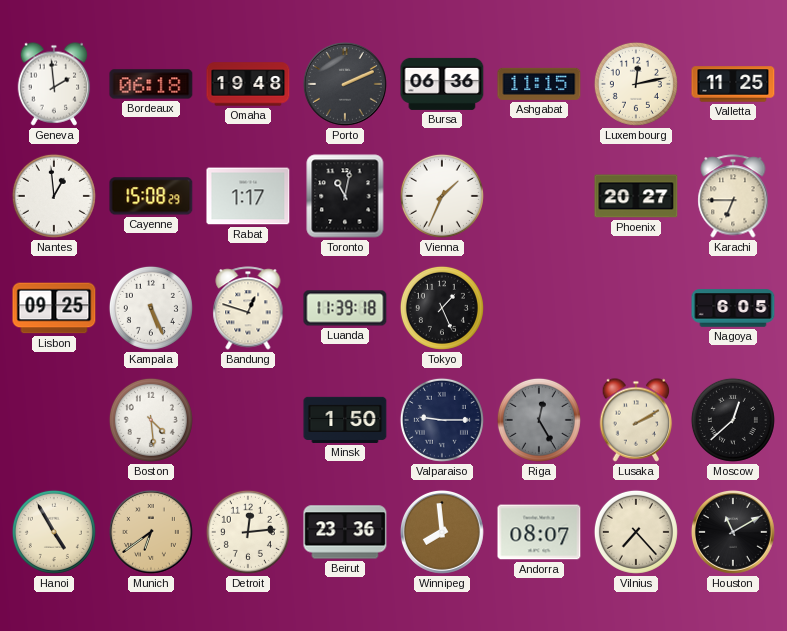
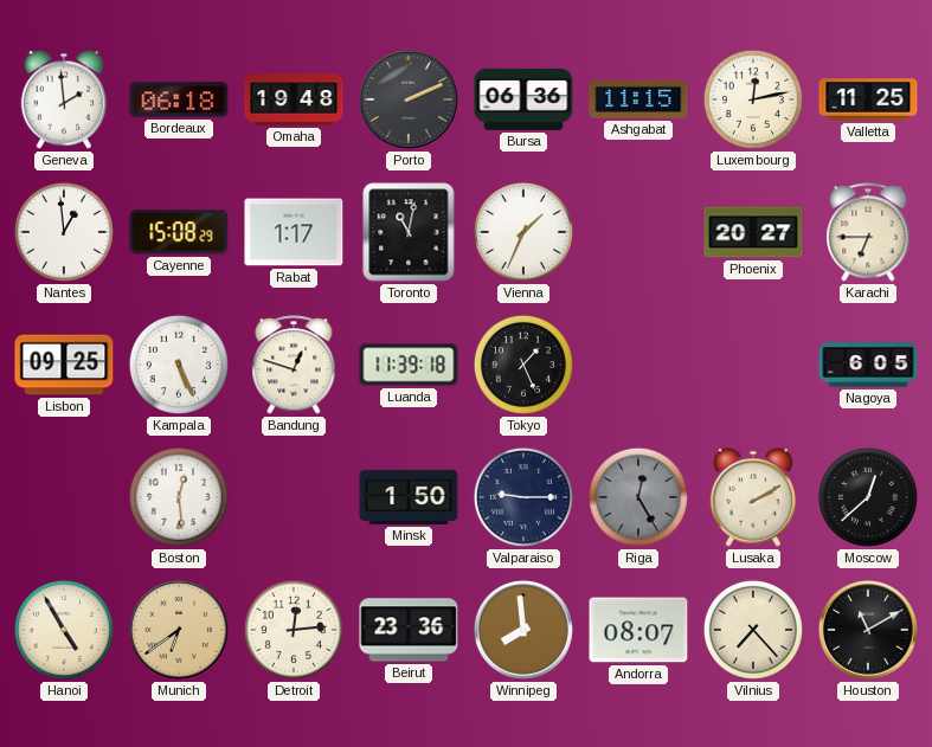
Boston: 4:29 -> 12:29 (179, 497)
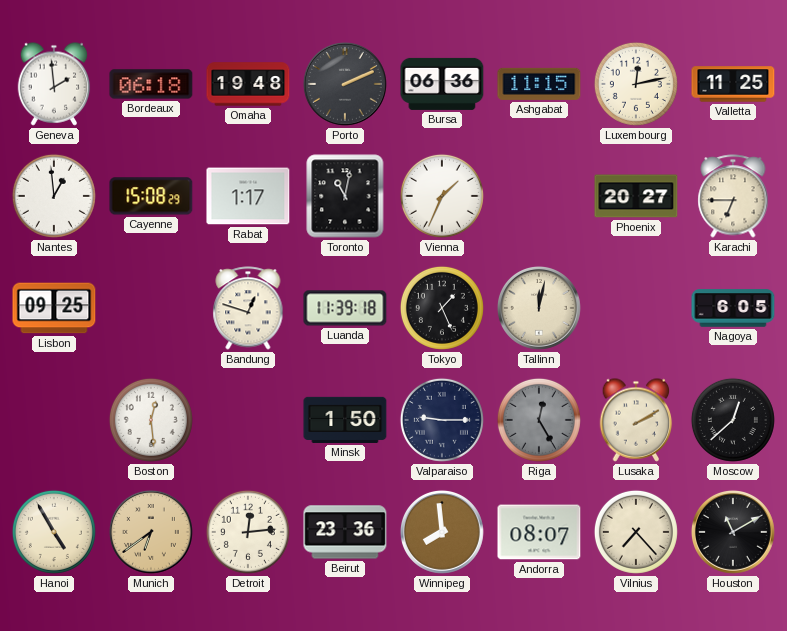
Kampala: 5:26 -> none (179, 365)
Tallinn: none -> 12:02 (539, 308)
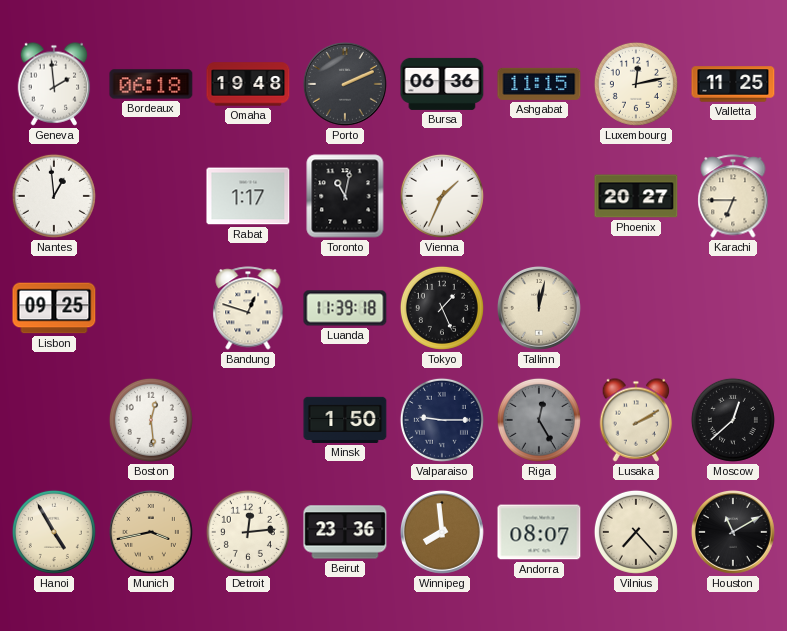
Cayenne: 15:08 -> none (151, 196)
Nagoya: 6:05 -> none (733, 308)
Munich: 6:39 -> 3:43 (151, 532)
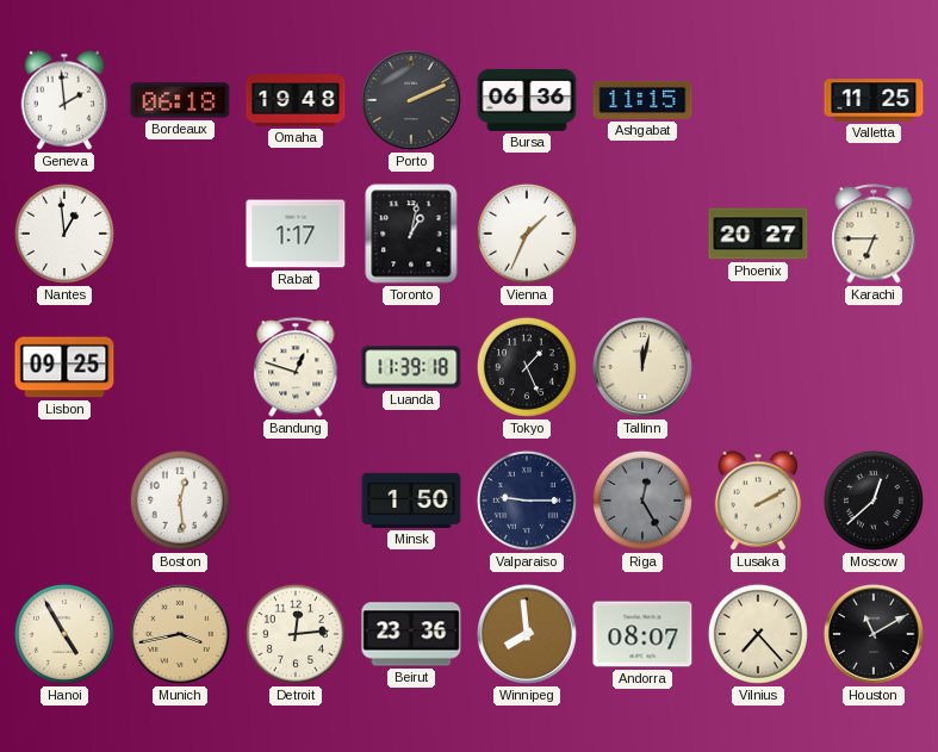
Luxembourg: 12:13 -> none (636, 84)
Toronto: 11:02 -> 1:02 (411, 234)
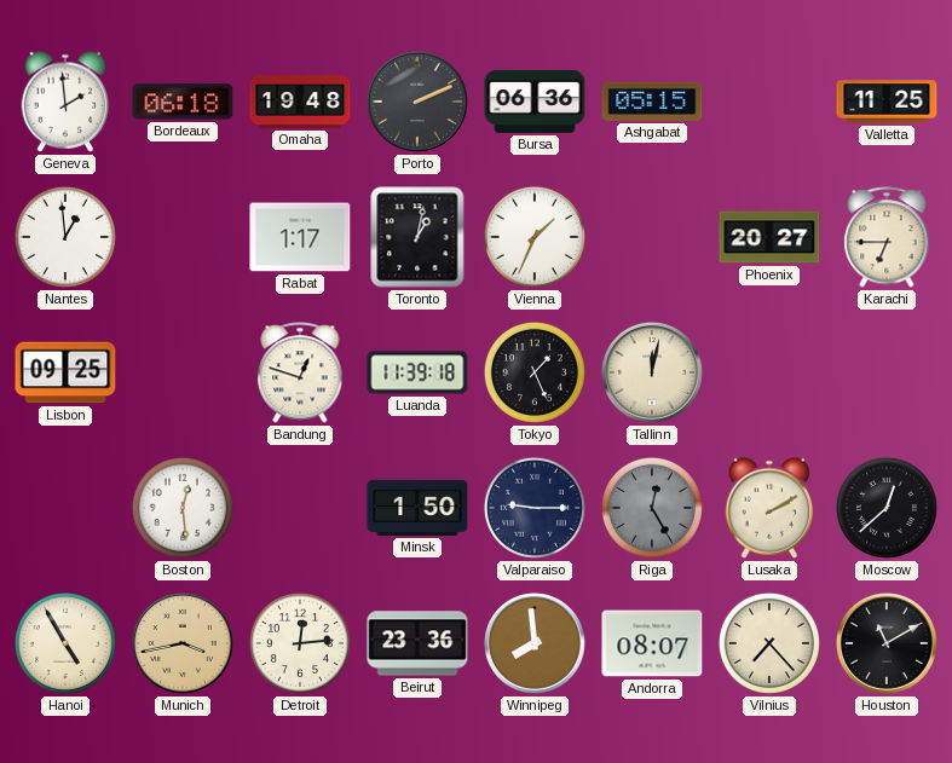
Ashgabat: 11:15 -> 05:15 (652, 102)
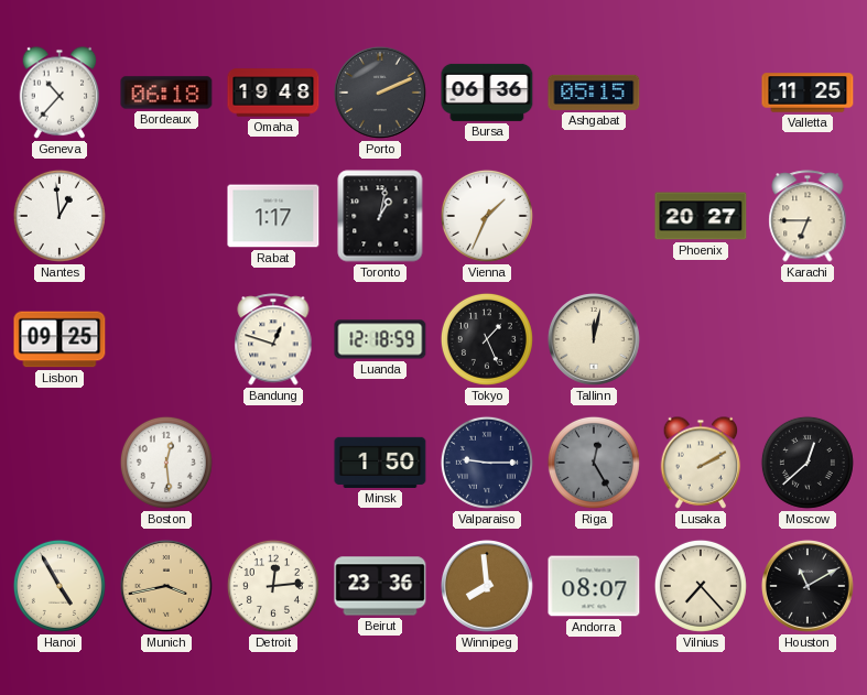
Geneva: 1:59 -> 10:37 (59, 93)
Luanda: 11:39 -> 12:18 (380, 339)
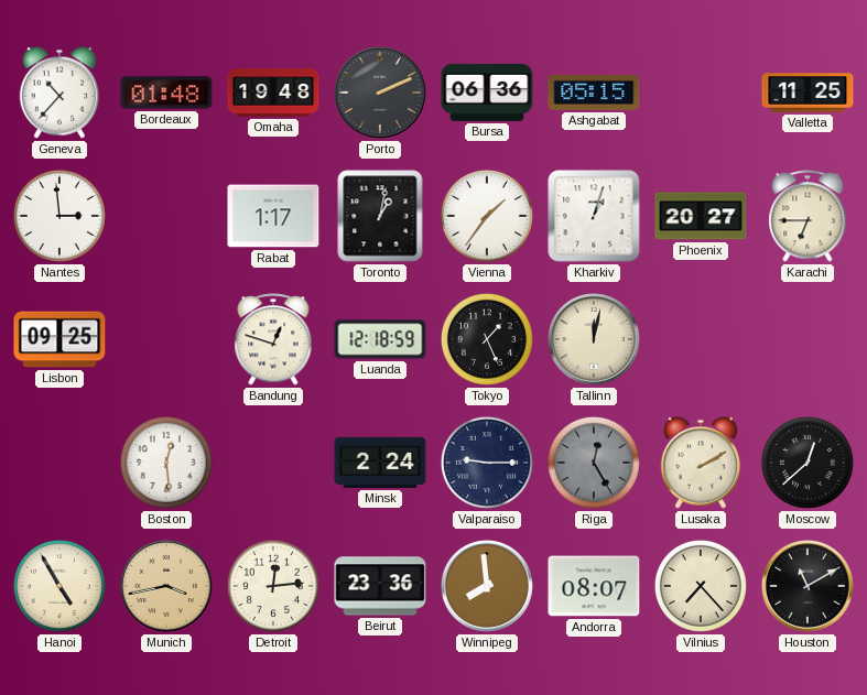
Bordeaux: 06:18 -> 01:48 (166, 93)
Nantes: 12:59 -> 2:59 (59, 216)
Vienna: 1:34 -> 1:36 (487, 216)
Kharkiv: none -> 1:03 (594, 216)
Minsk: 1:50 -> 2:24 (380, 463)
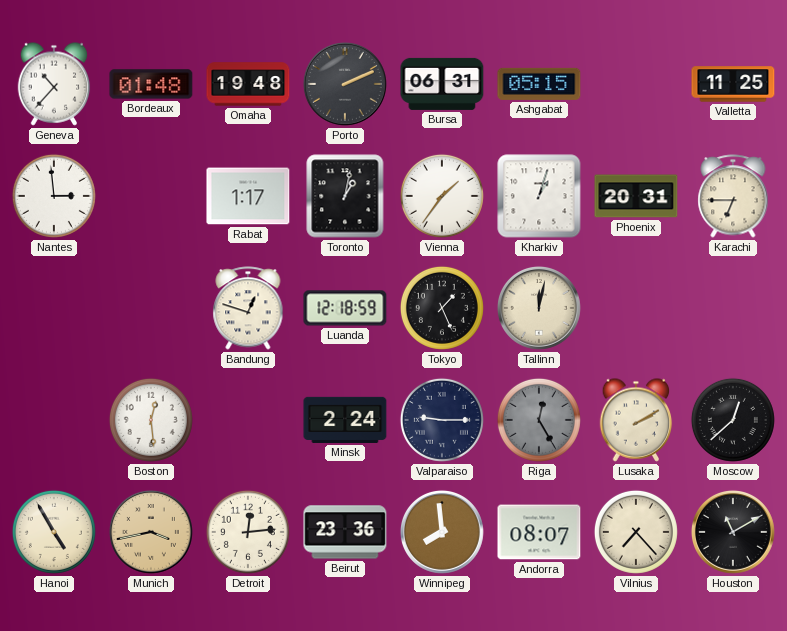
Bursa: 06:36 -> 06:31 (442, 84)
Phoenix: 20:27 -> 20:31 (636, 196)
Lisbon: 09:25 -> none (59, 339)
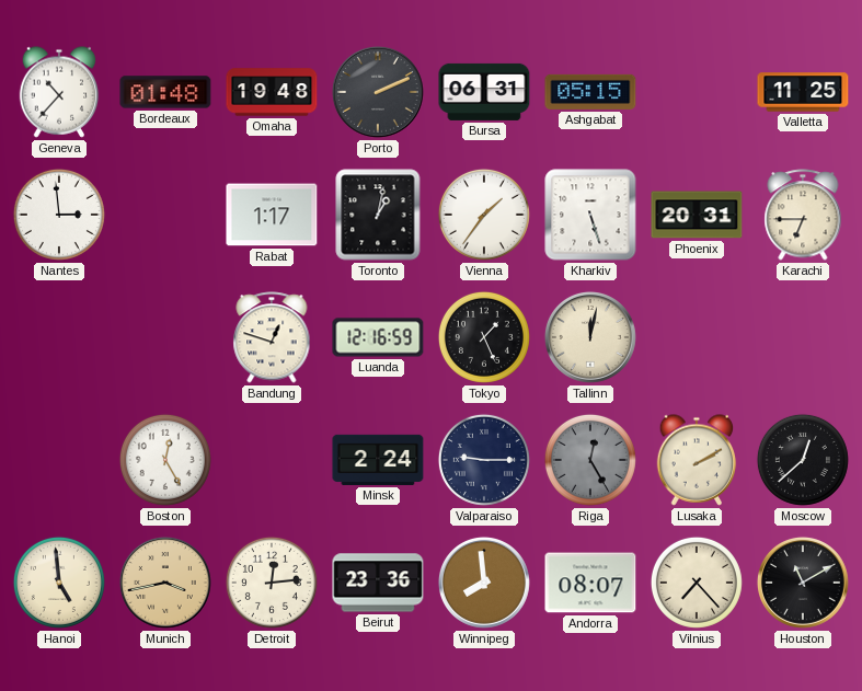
Kharkiv: 1:03 -> 5:27 (590, 215)
Luanda: 12:18 -> 12:16 (378, 337)
Boston: 12:29 -> 12:25 (165, 460)
Hanoi: 4:55 -> 4:59 (59, 583)
